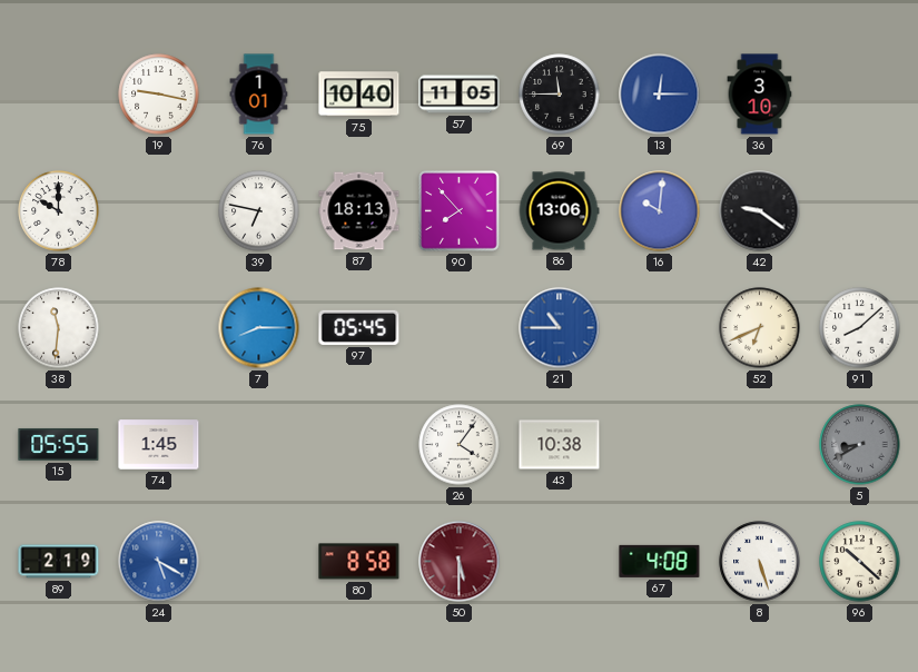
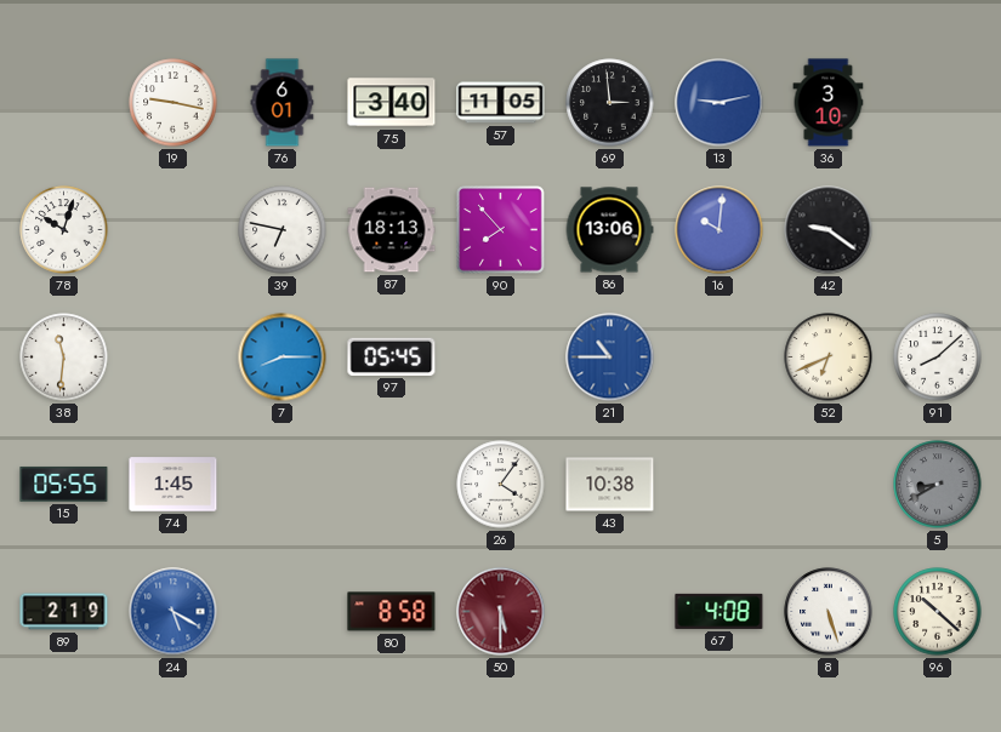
76: 1:01 -> 6:01 (283, 103)
75: 10:40 -> 3:40 (392, 103)
69: 11:45 -> 2:59 (610, 103)
13: 12:15 -> 9:13 (720, 103)
78: 10:00 -> 10:03 (64, 230)
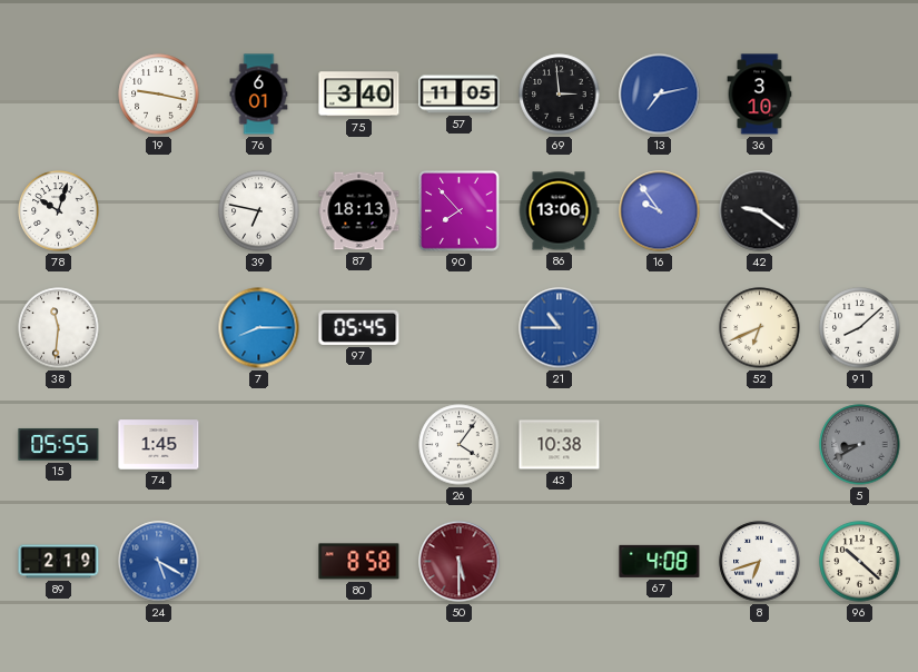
13: 9:13 -> 7:13 (660, 95)
16: 10:01 -> 9:54 (660, 211)
8: 5:27 -> 6:42 (760, 562)
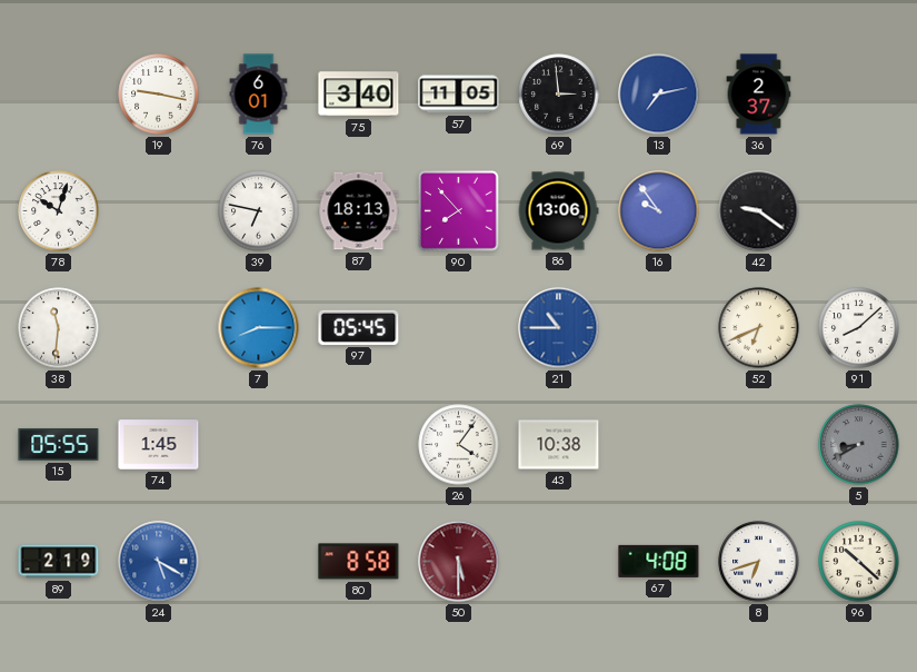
36: 3:10 -> 2:37 (759, 95)
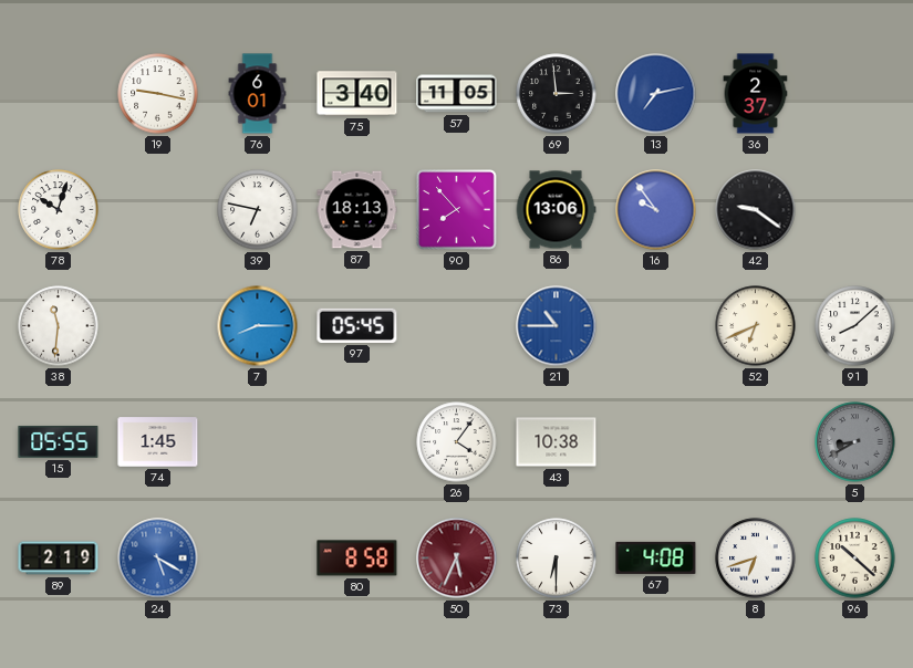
50: 5:30 -> 5:34 (457, 559)
73: none -> 6:30 (557, 559)
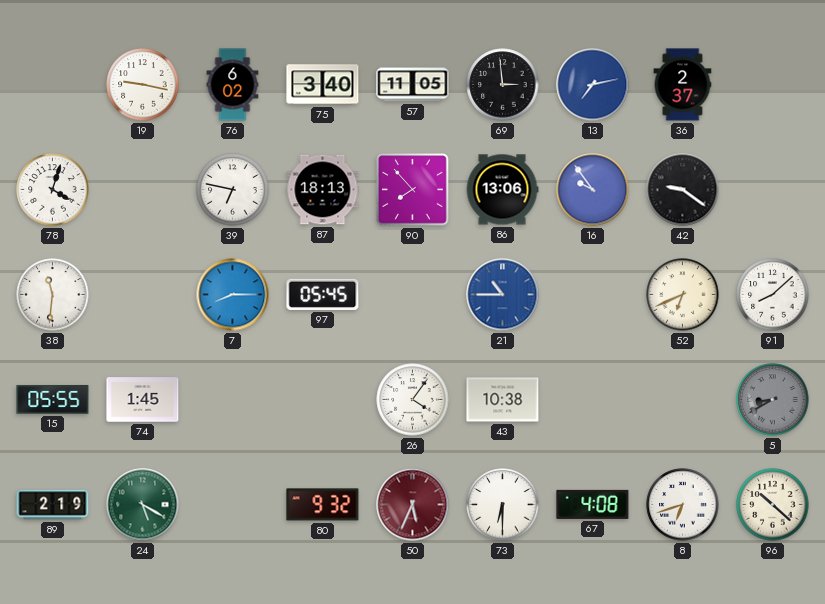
76: 6:01 -> 6:02 (233, 85)
78: 10:03 -> 4:03 (53, 190)
24 dial: blue -> green (143, 505)
80: 8:58 -> 9:32 (323, 505)
